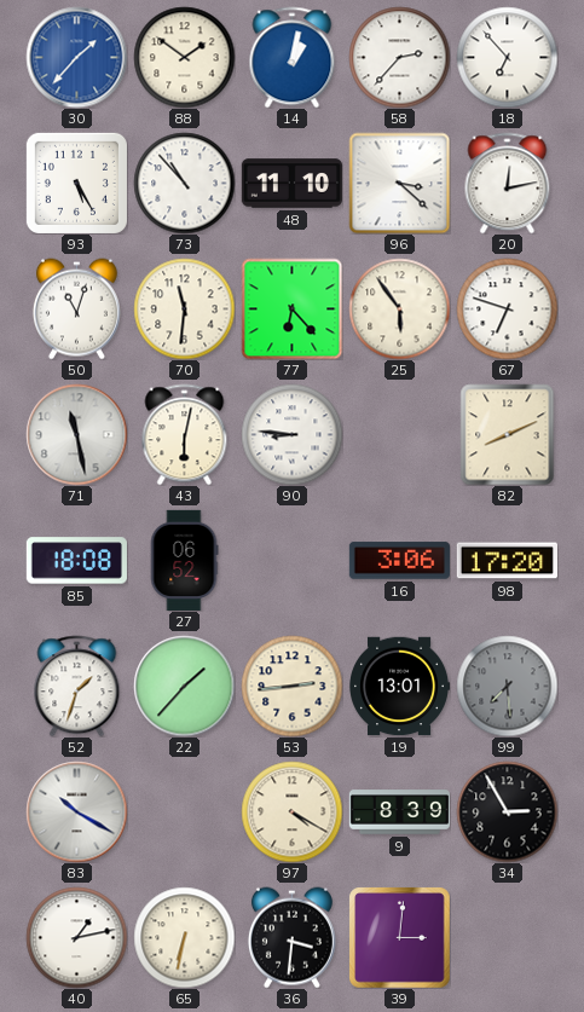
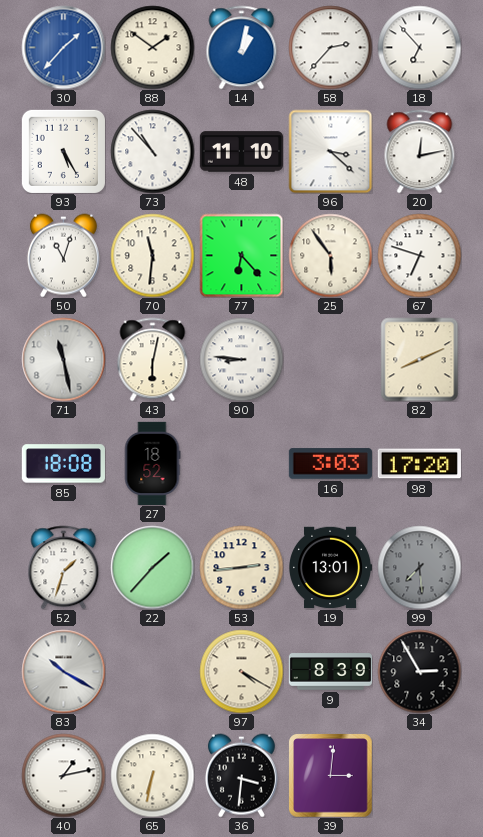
27: 06:52 -> 18:52 (152, 463)
16: 3:06 -> 3:03 (330, 464)
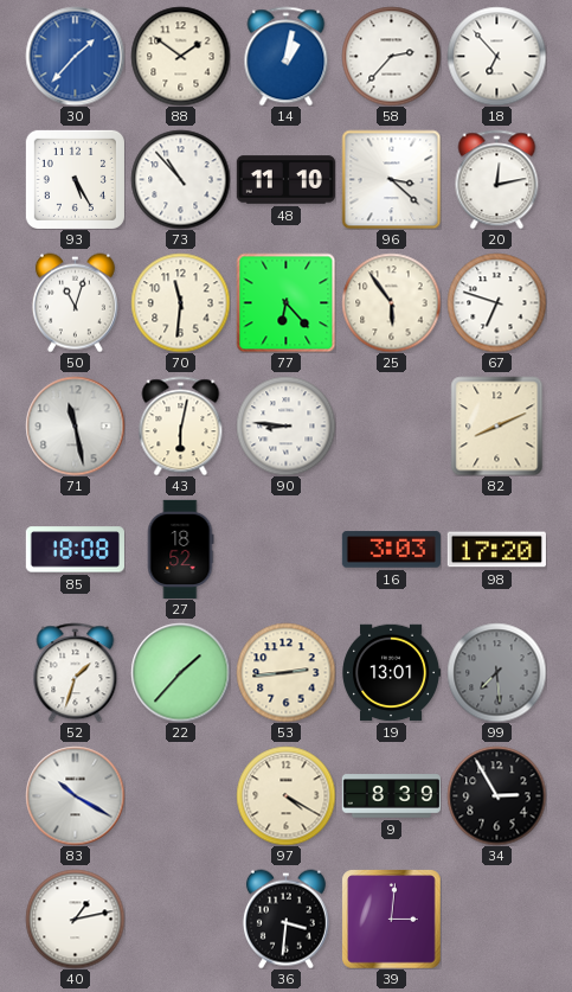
65: 6:32 -> none (152, 775)
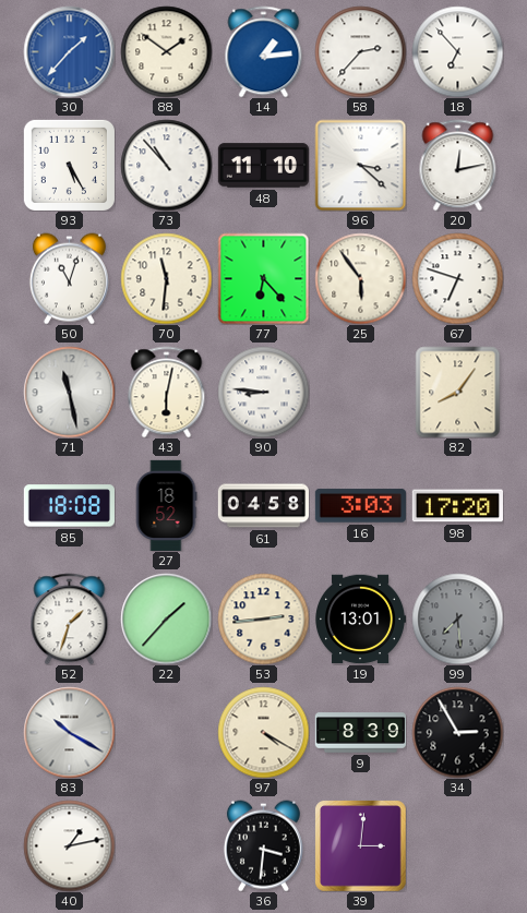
14: 1:02 -> 1:14 (264, 51)
82: 8:11 -> 8:06 (458, 392)
61: none -> 04:58 (263, 506)
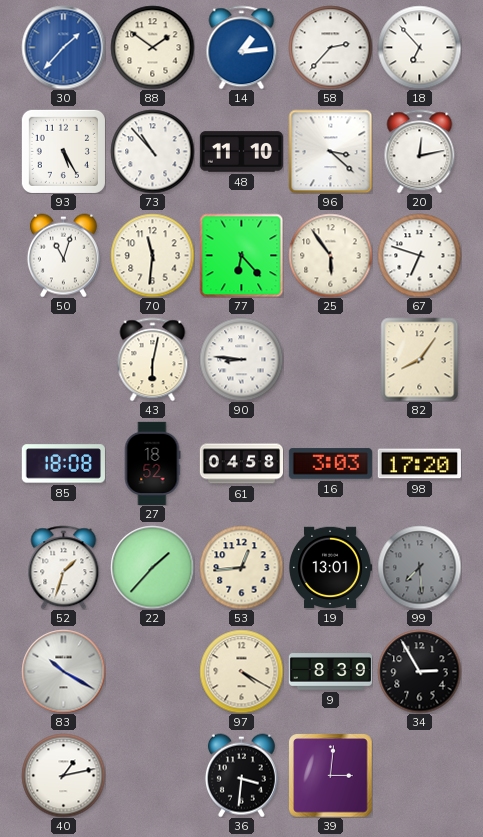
71: 11:28 -> none (69, 392)
53: 2:44 -> 12:44 (241, 567)
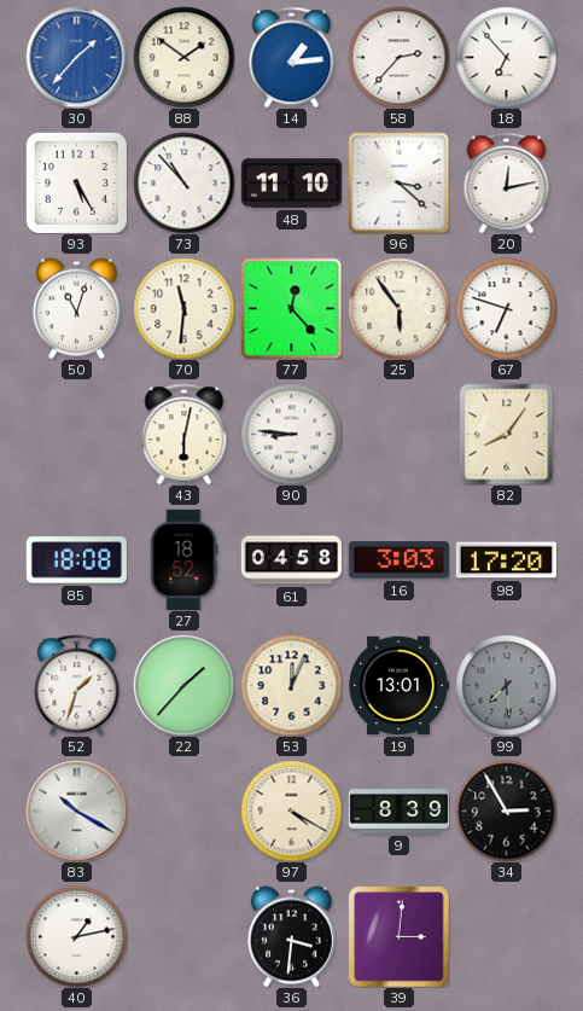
77: 6:23 -> 12:23 (291, 308)
53: 12:44 -> 12:04 (291, 685)
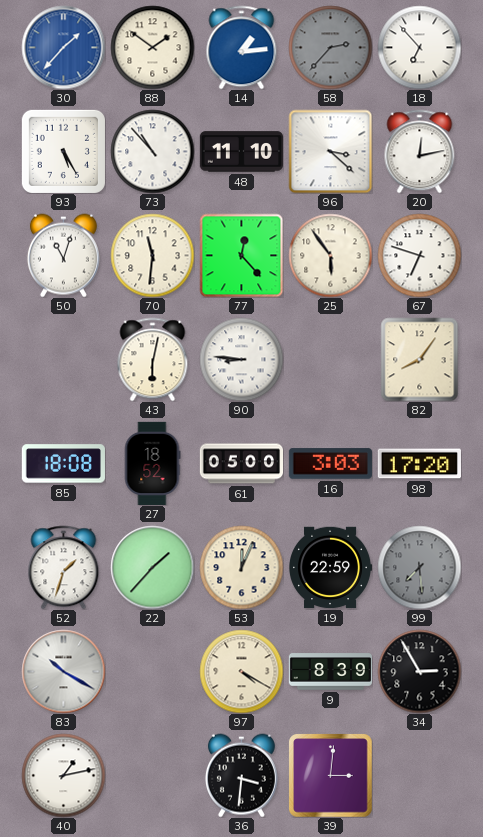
58 dial: white -> grey (330, 47)
61: 04:58 -> 05:00 (241, 464)
19: 13:01 -> 22:59 (330, 568)
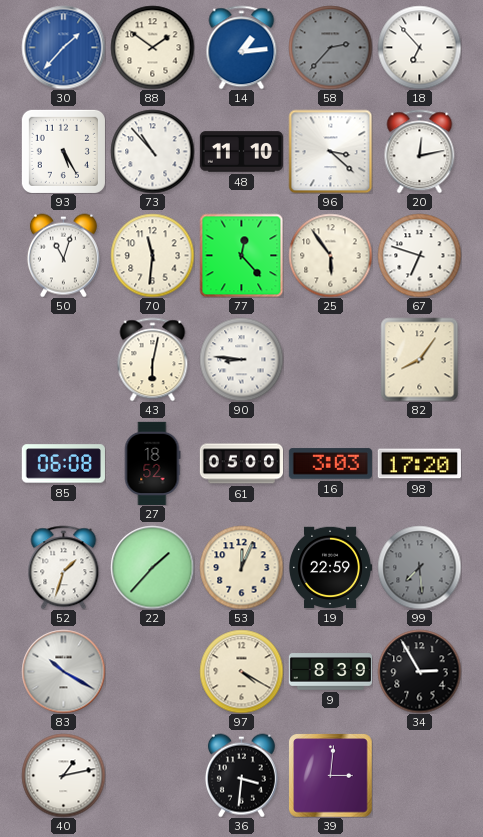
85: 18:08 -> 06:08 (63, 464)
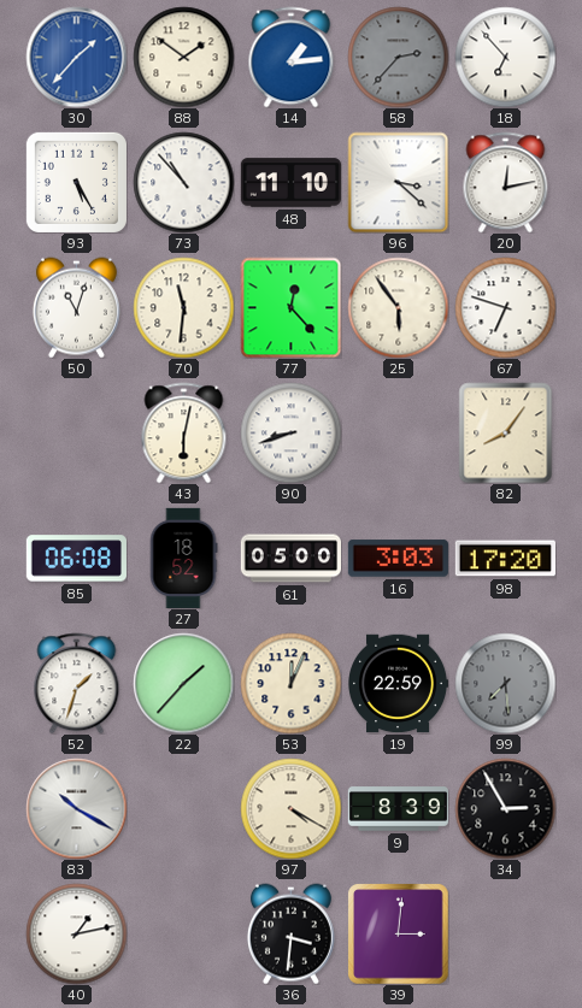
90: 8:46 -> 8:42 (290, 432)
